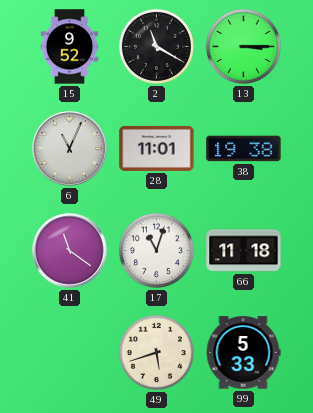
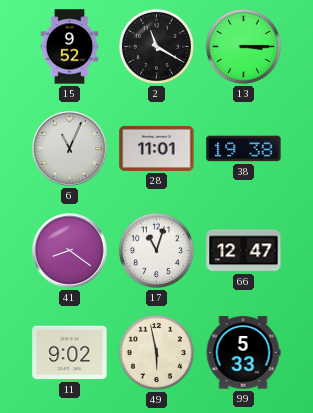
41: 11:21 -> 8:21 (70, 251)
66: 11:18 -> 12:47 (244, 251)
11: none -> 9:02 (70, 353)
49: 5:42 -> 5:58 (156, 352)
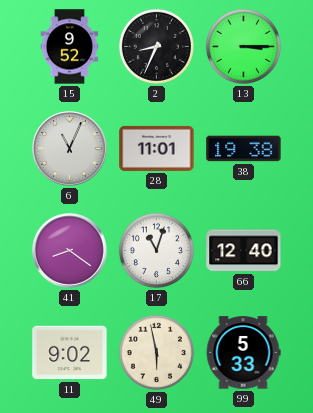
2: 11:20 -> 8:34 (156, 46)
66: 12:47 -> 12:40 (244, 251)
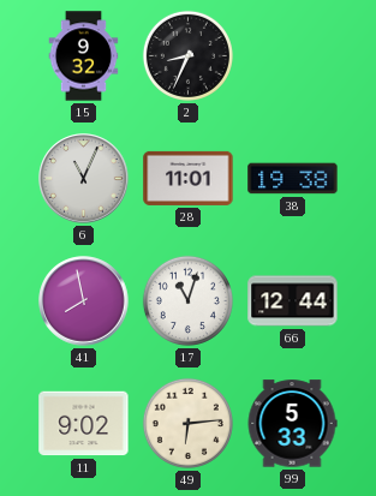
15: 9:52 -> 9:32 (84, 56)
13: 3:15 -> none (243, 46)
41: 8:21 -> 7:58 (84, 301)
66: 12:40 -> 12:44 (293, 301)
49: 5:58 -> 6:14 (187, 423)
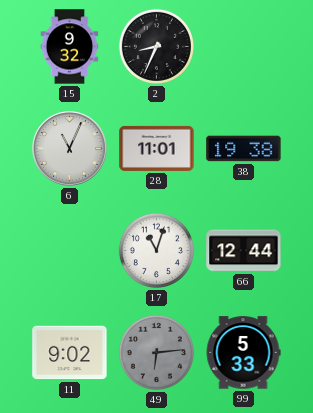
41: 7:58 -> none (84, 301)
49 dial: cream -> grey (156, 352)
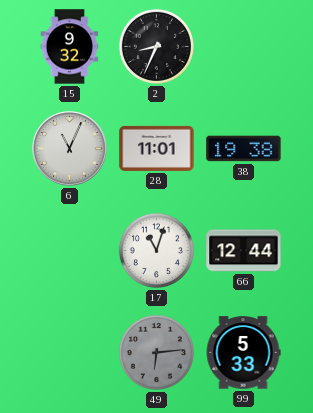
11: 9:02 -> none (70, 353)
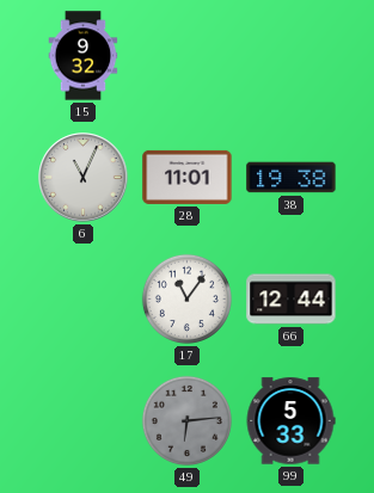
2: 8:34 -> none (156, 46)
17: 11:03 -> 11:06 (186, 298)
